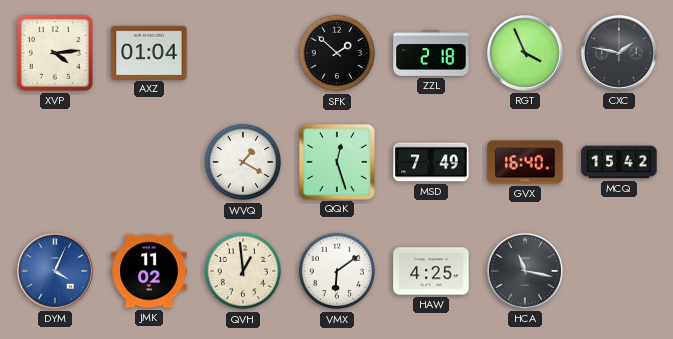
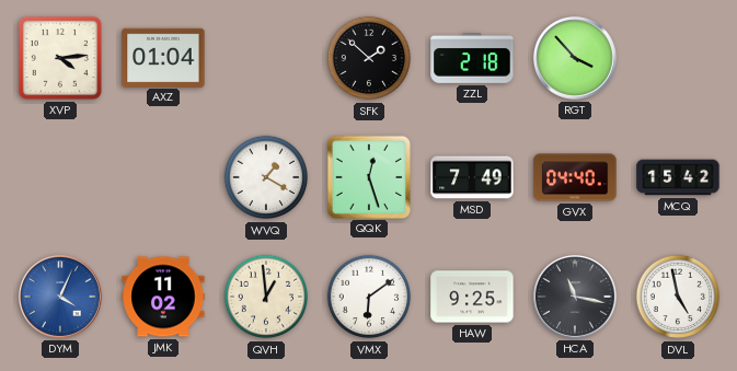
RGT: 3:56 -> 3:53 (575, 58)
CXC: 1:47 -> none (619, 53)
GVX: 16:40 -> 04:40 (575, 177)
HAW: 4:25 -> 9:25 (472, 297)
DVL: none -> 4:58 (678, 297)
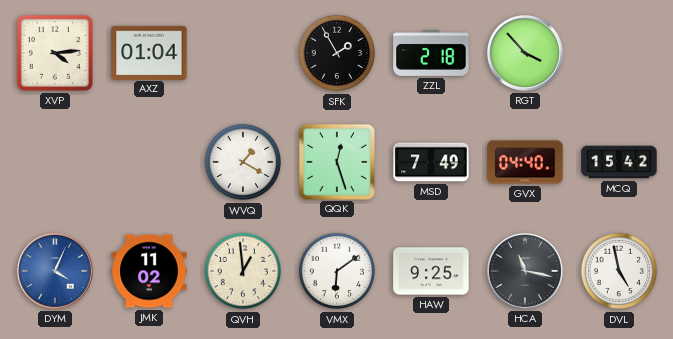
SFK: 1:52 -> 1:55 (337, 53)
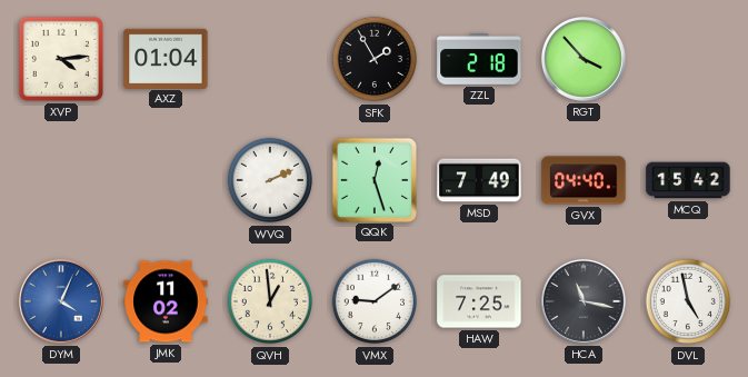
WVQ: 1:20 -> 2:11 (270, 180)
VMX: 6:09 -> 9:09 (375, 301)
HAW: 9:25 -> 7:25 (479, 301)
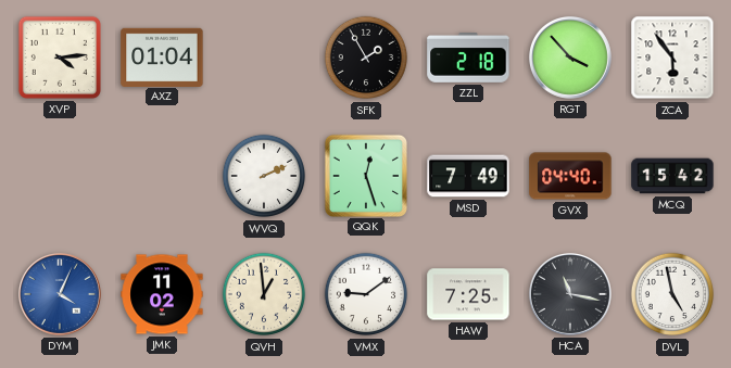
ZCA: none -> 5:54 (672, 58)
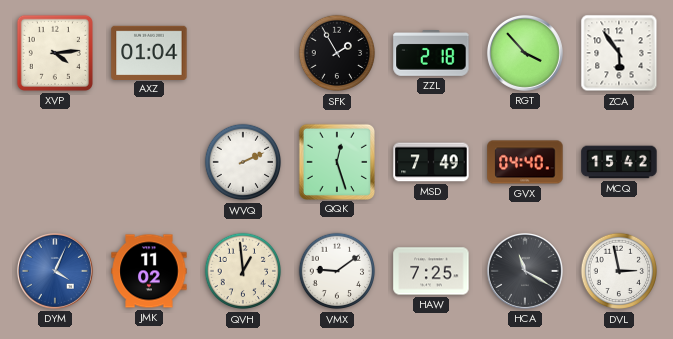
HCA: 11:17 -> 11:20 (525, 271)
DVL: 4:58 -> 2:58 (619, 271)
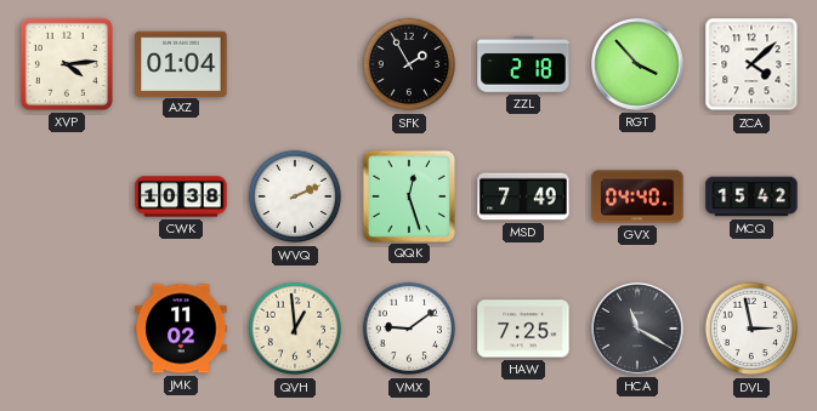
ZCA: 5:54 -> 4:08 (751, 64)
CWK: none -> 10:38 (181, 196)
DYM: 4:04 -> none (55, 271)
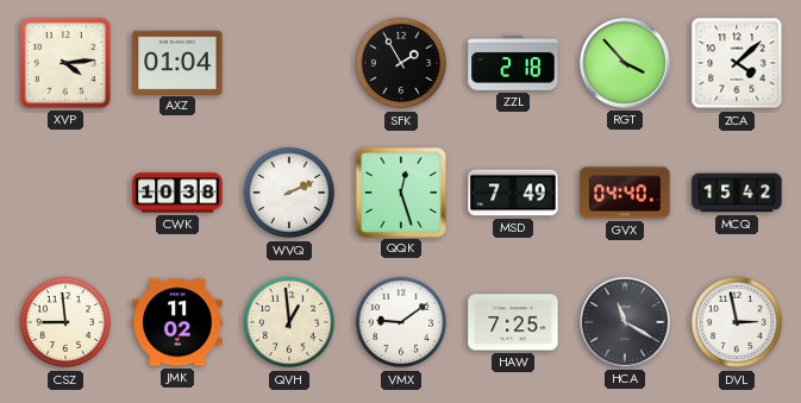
CSZ: none -> 8:59 (65, 322)
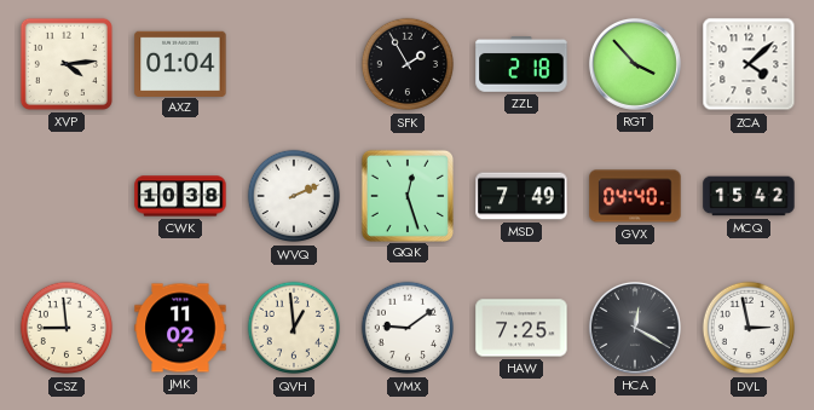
HCA: 11:20 -> 12:20 (635, 328)
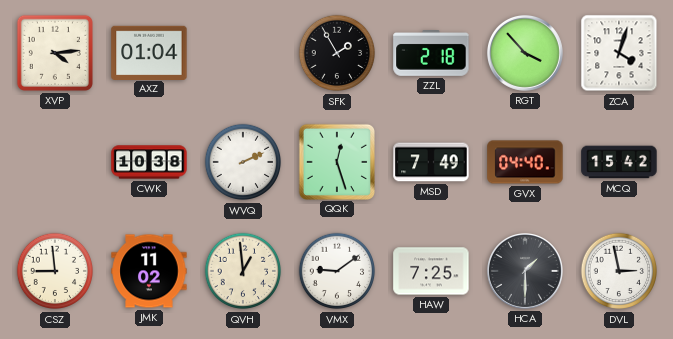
ZCA: 4:08 -> 4:03 (619, 53)
HCA: 12:20 -> 1:30 (525, 271)
